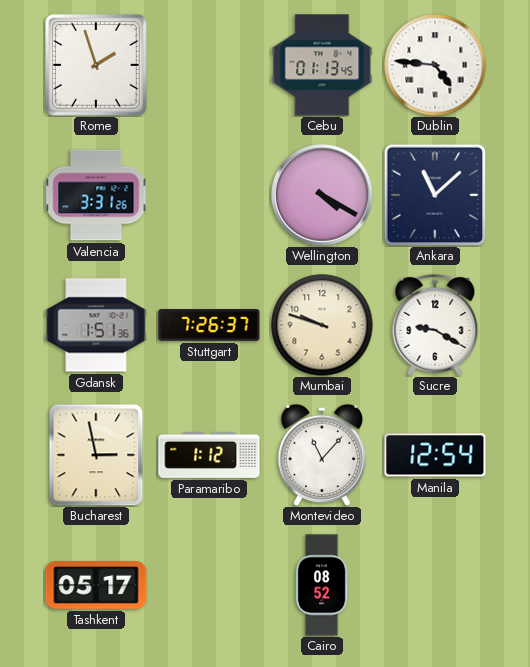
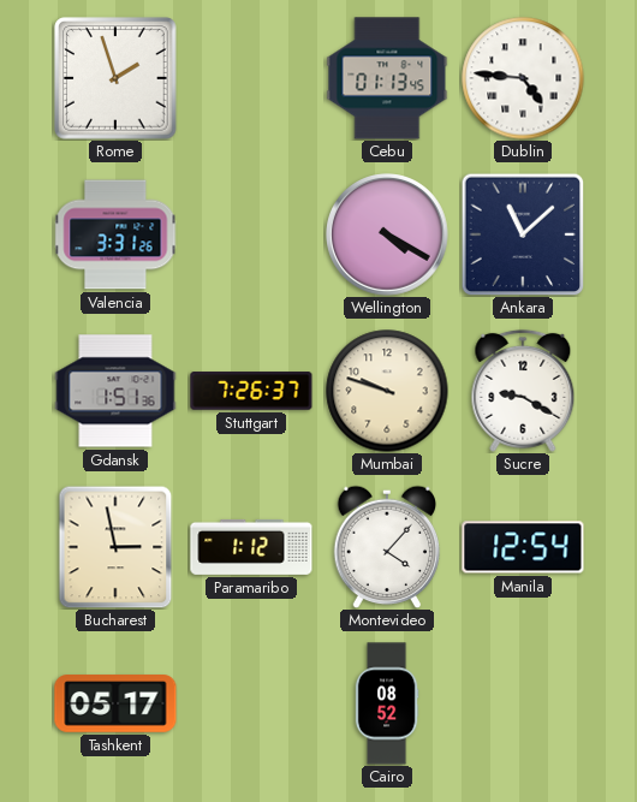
Montevideo: 11:07 -> 4:07 (387, 547)
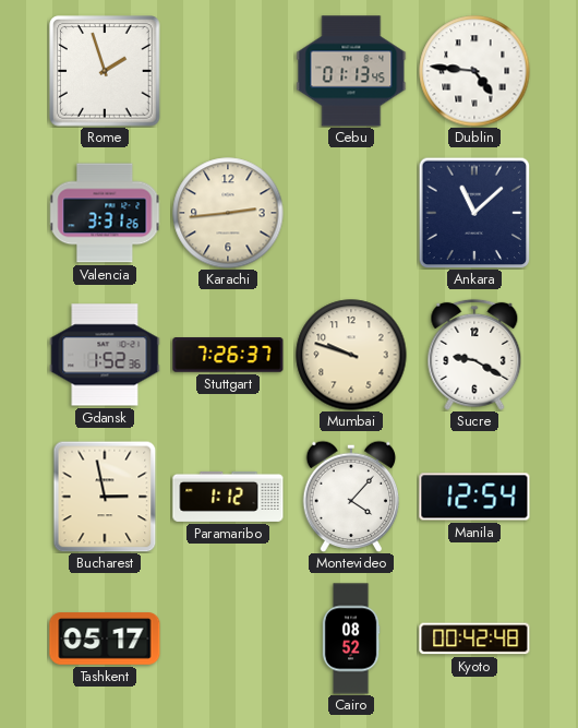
Karachi: none -> 2:44 (228, 213)
Wellington: 4:20 -> none (387, 234)
Gdansk: 1:51 -> 1:52 (105, 355)
Kyoto: none -> 00:42 (474, 639)
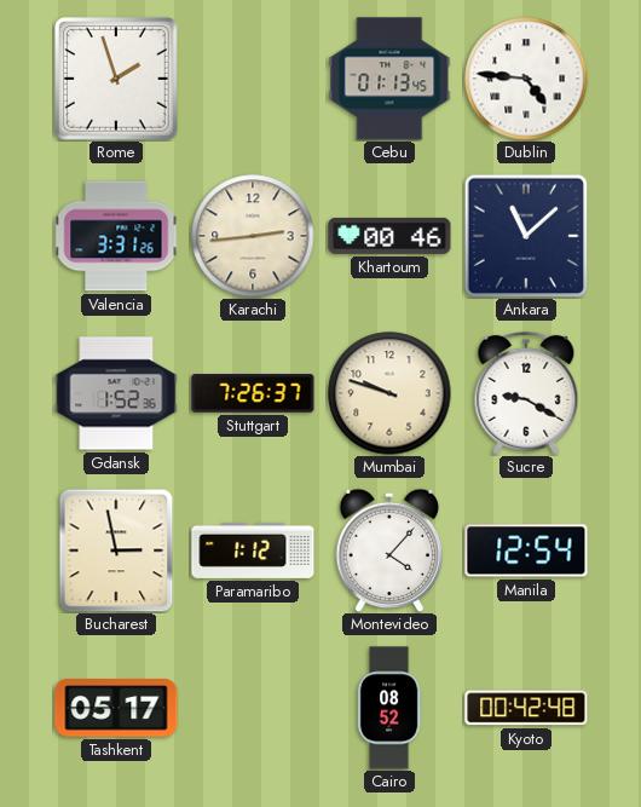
Khartoum: none -> 00:46 (389, 236)
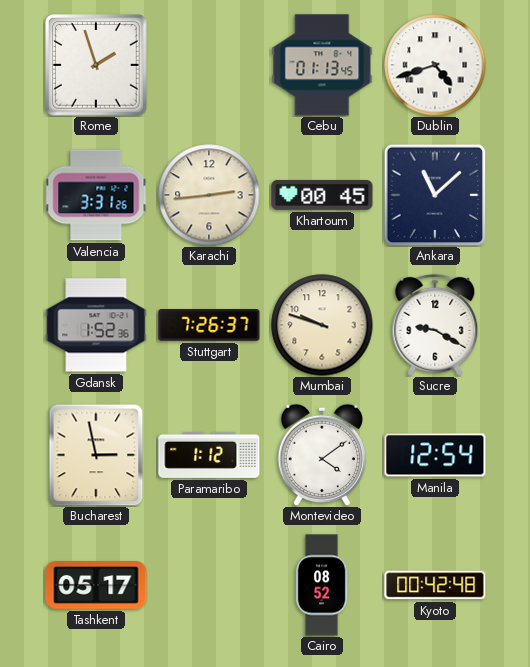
Dublin: 4:46 -> 4:42 (435, 65)
Khartoum: 00:46 -> 00:45 (322, 195)
Montevideo: 4:07 -> 4:09 (322, 455)
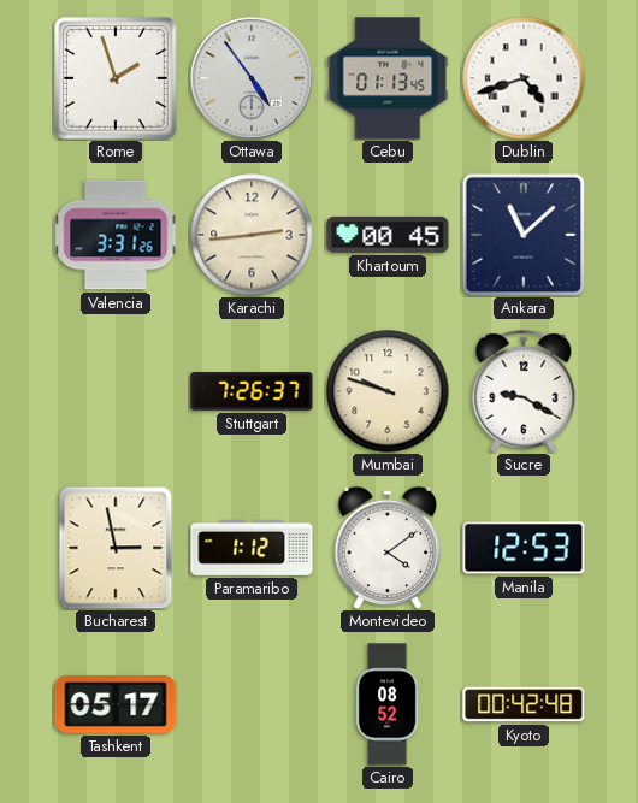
Ottawa: none -> 4:54 (252, 78)
Gdansk: 1:52 -> none (96, 325)
Manila: 12:54 -> 12:53 (524, 548)
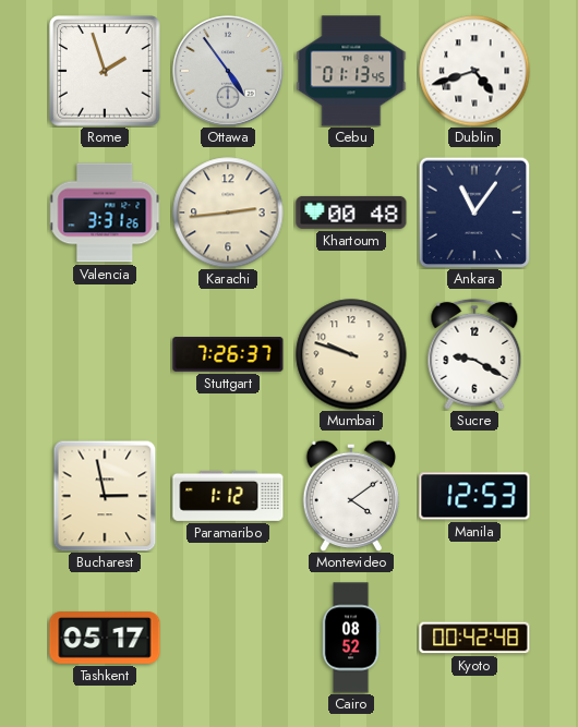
Khartoum: 00:45 -> 00:48 (351, 213)
Ankara: 11:08 -> 11:06 (474, 213)
